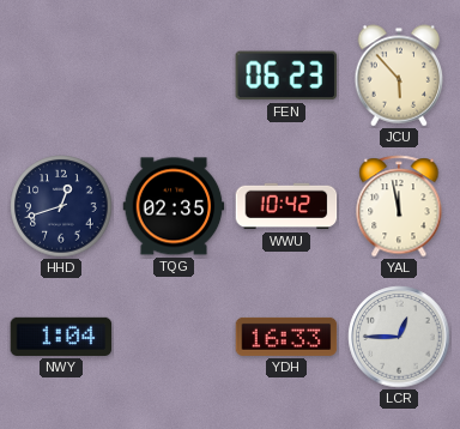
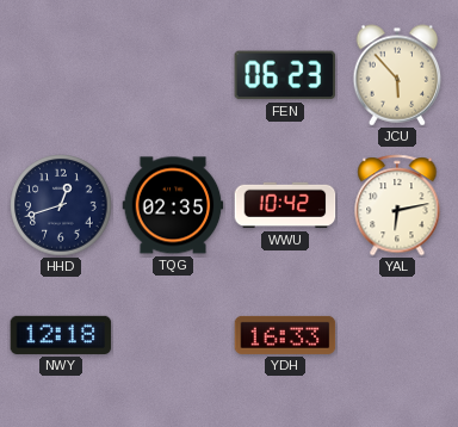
YAL: 11:58 -> 6:13 (397, 205)
NWY: 1:04 -> 12:18 (61, 335)
LCR: 12:45 -> none (399, 337)
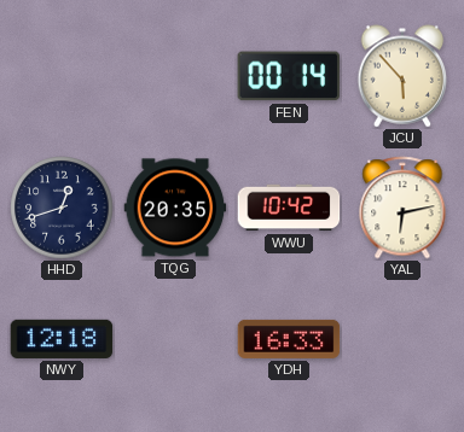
FEN: 06:23 -> 00:14 (289, 76)
TQG: 02:35 -> 20:35 (175, 208)
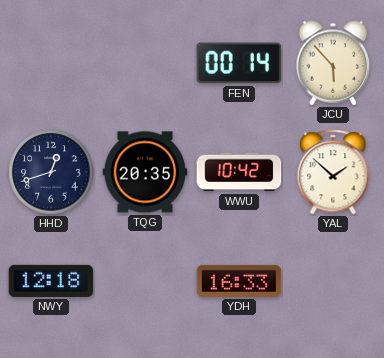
YAL: 6:13 -> 1:52 (333, 172)
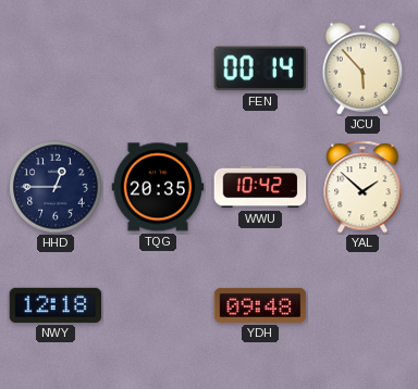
HHD: 12:42 -> 12:45 (56, 187)
YDH: 16:33 -> 09:48 (260, 305)
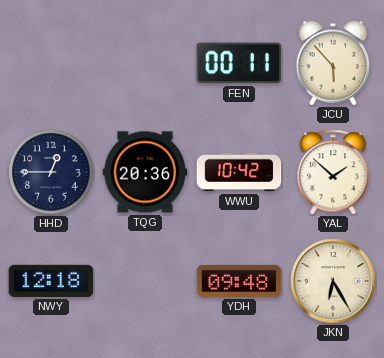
FEN: 00:14 -> 00:11 (239, 63)
TQG: 20:35 -> 20:36 (145, 172)
JKN: none -> 6:25 (333, 281)
